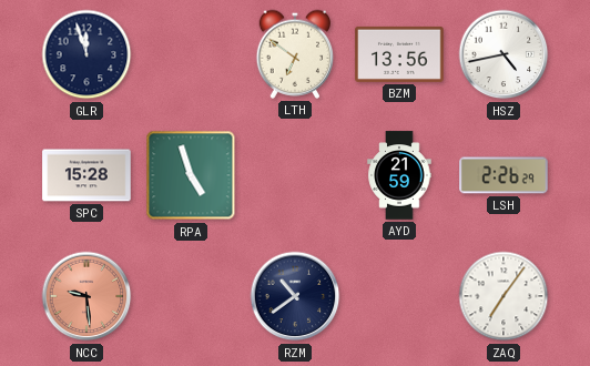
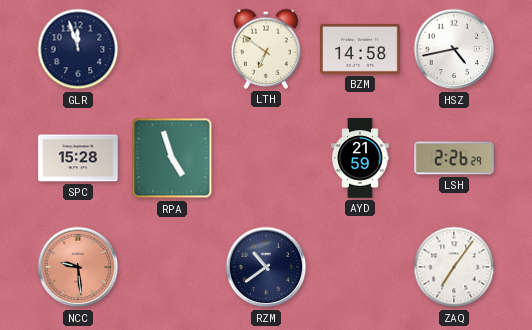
BZM: 13:56 -> 14:58 (360, 49)
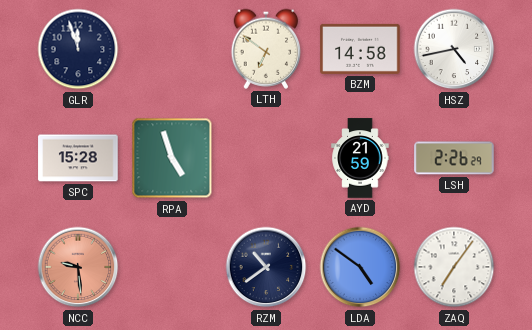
LDA: none -> 4:51 (360, 267)
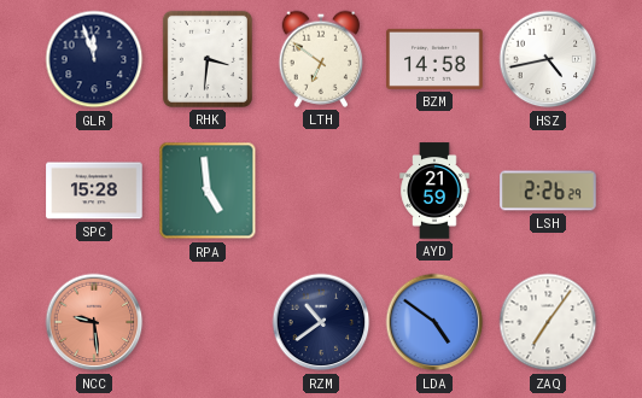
RHK: none -> 3:31 (208, 59)
RPA: 4:57 -> 4:59 (208, 191)
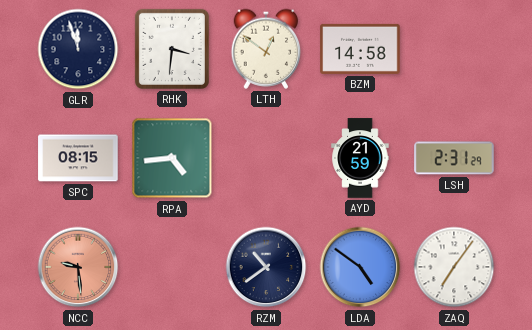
LTH: 6:51 -> 12:51 (266, 49)
HSZ: 4:43 -> none (548, 59)
SPC: 15:28 -> 08:15 (78, 158)
RPA: 4:59 -> 4:44 (172, 158)
LSH: 2:26 -> 2:31 (454, 158)
